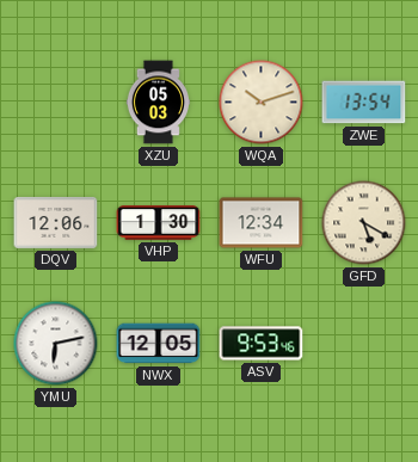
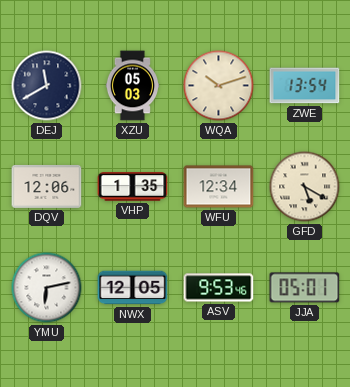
DEJ: none -> 11:40 (47, 86)
VHP: 1:30 -> 1:35 (133, 187)
JJA: none -> 05:01 (305, 288)
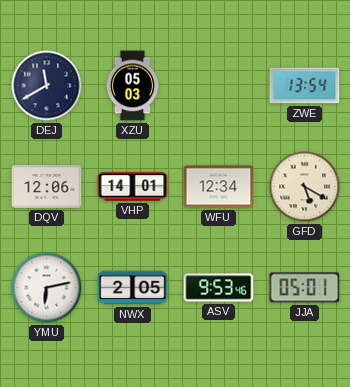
WQA: 10:12 -> none (219, 86)
VHP: 1:35 -> 14:01 (133, 187)
NWX: 12:05 -> 2:05 (133, 288)
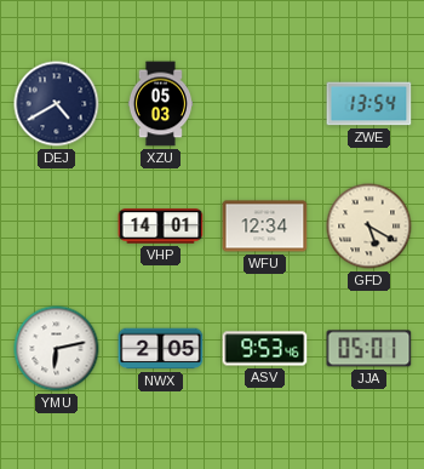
DEJ: 11:40 -> 4:40 (57, 104)
DQV: 12:06 -> none (47, 186)
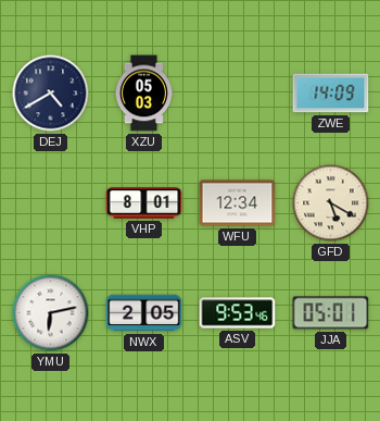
ZWE: 13:54 -> 14:09 (331, 94)
VHP: 14:01 -> 8:01 (144, 203)
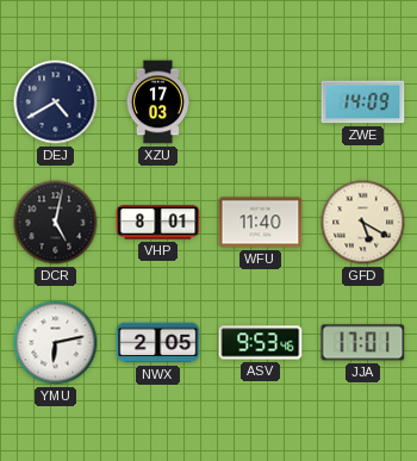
XZU: 05:03 -> 17:03 (157, 102)
DCR: none -> 5:02 (56, 223)
WFU: 12:34 -> 11:40 (261, 223)
JJA: 05:01 -> 17:01 (363, 343)
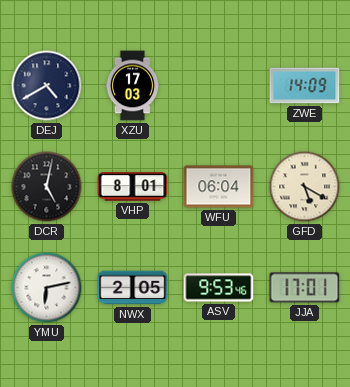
WFU: 11:40 -> 06:04 (219, 187)
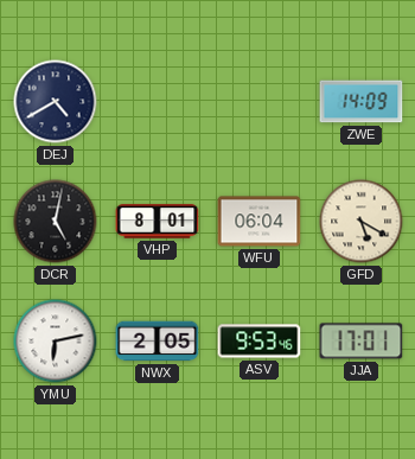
XZU: 17:03 -> none (132, 86)
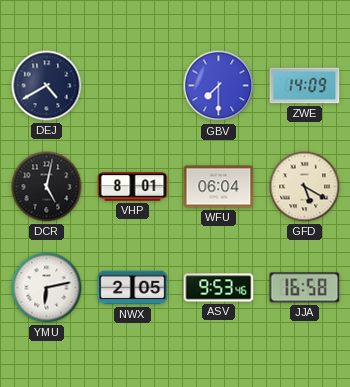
GBV: none -> 7:30 (219, 86)
JJA: 17:01 -> 16:58 (305, 288)
